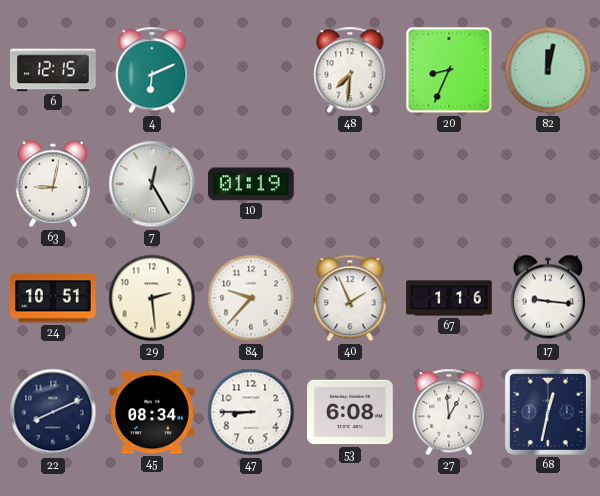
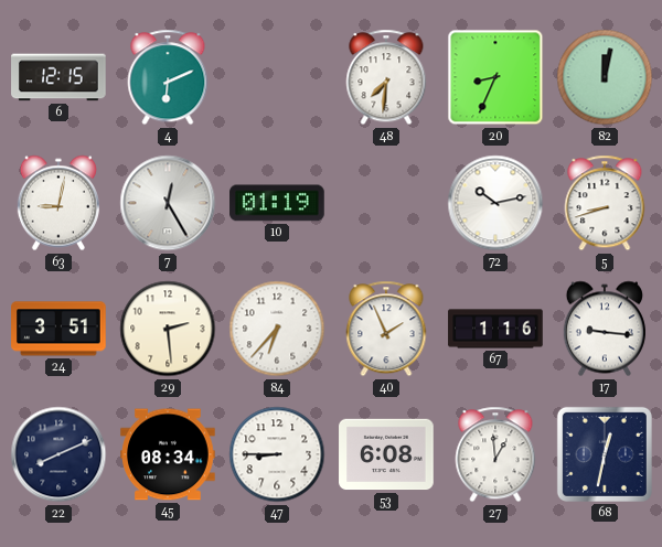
72: none -> 10:13 (495, 203)
5: none -> 8:42 (605, 203)
24: 10:51 -> 3:51 (58, 329)
84: 9:37 -> 6:37 (277, 329)
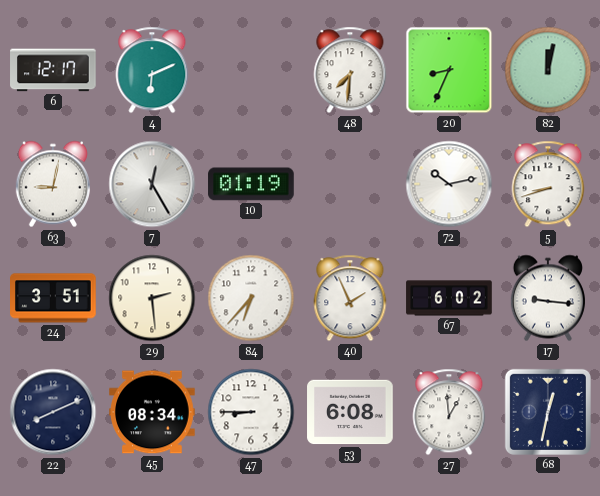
6: 12:15 -> 12:17 (53, 70)
67: 1:16 -> 6:02 (449, 298)
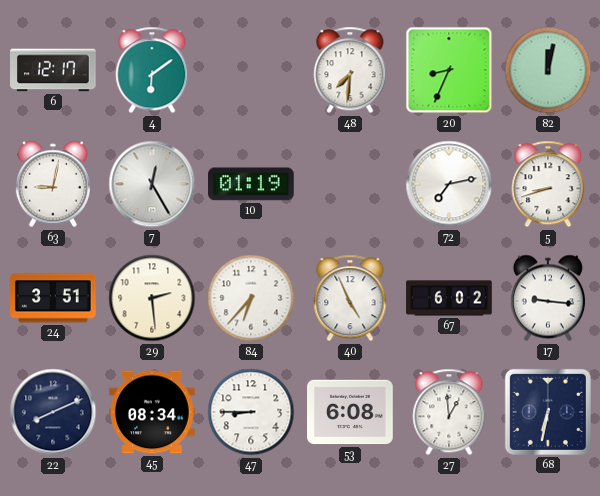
4: 6:11 -> 6:09 (152, 70)
72: 10:13 -> 7:13 (449, 184)
40: 1:56 -> 4:56 (350, 298)
68: 12:32 -> 6:32 (548, 412)
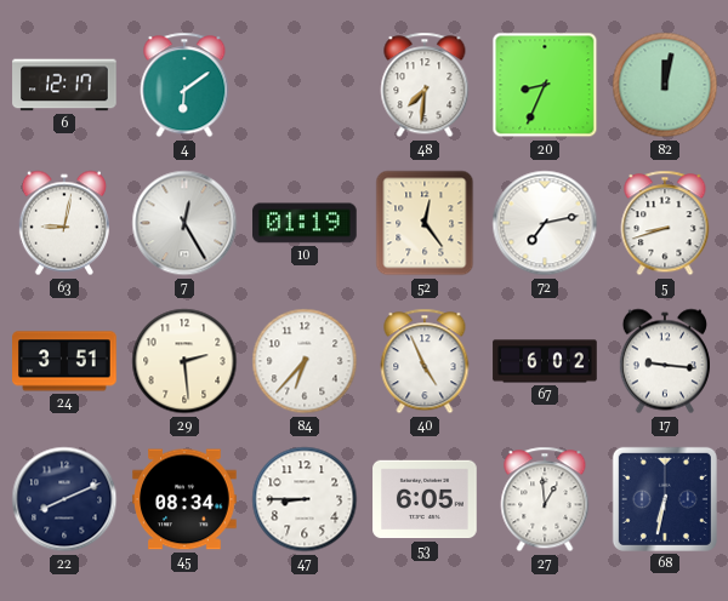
52: none -> 12:24 (425, 223)
53: 6:08 -> 6:05 (425, 499)
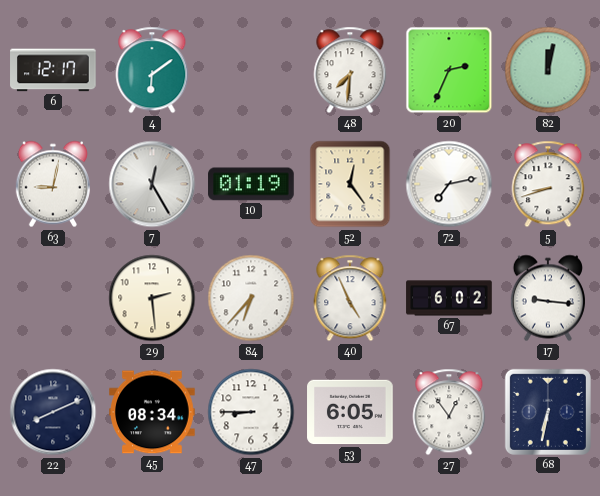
20: 8:34 -> 2:34 (449, 70)
24: 3:51 -> none (64, 361)
27: 12:59 -> 12:54 (449, 412)
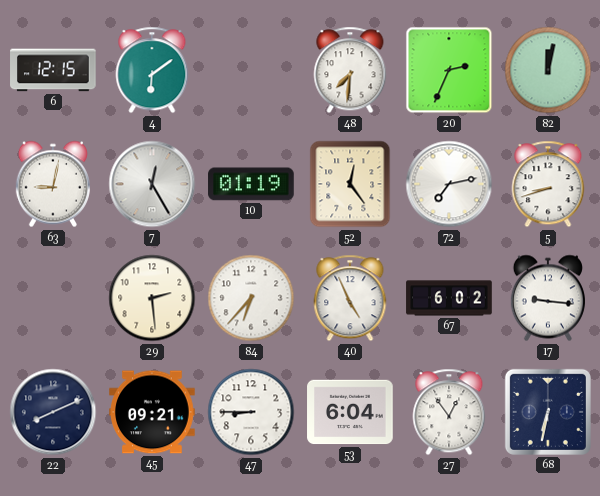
6: 12:17 -> 12:15 (53, 70)
45: 08:34 -> 09:21 (152, 412)
53: 6:05 -> 6:04 (350, 412)
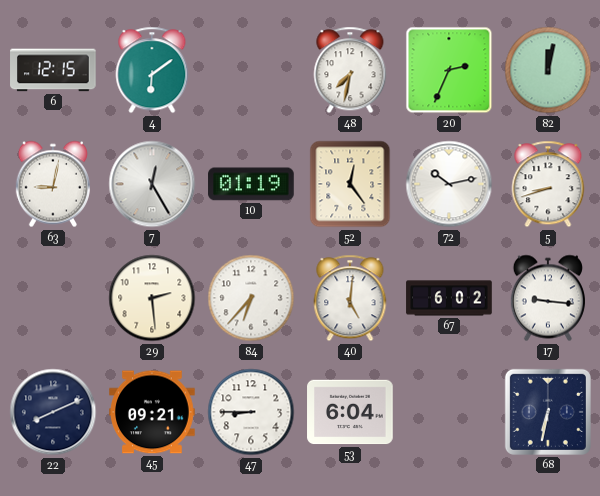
48: 7:31 -> 7:32 (350, 70)
72: 7:13 -> 10:13 (449, 184)
40: 4:56 -> 5:01 (350, 298)
27: 12:54 -> none (449, 412)
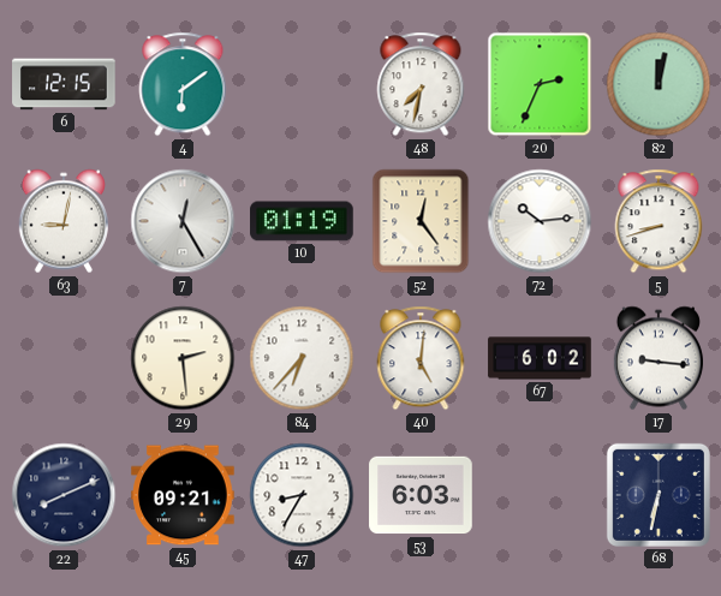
72: 10:13 -> 10:14 (540, 221)
47: 8:45 -> 8:35 (302, 495)
53: 6:04 -> 6:03 (421, 495)
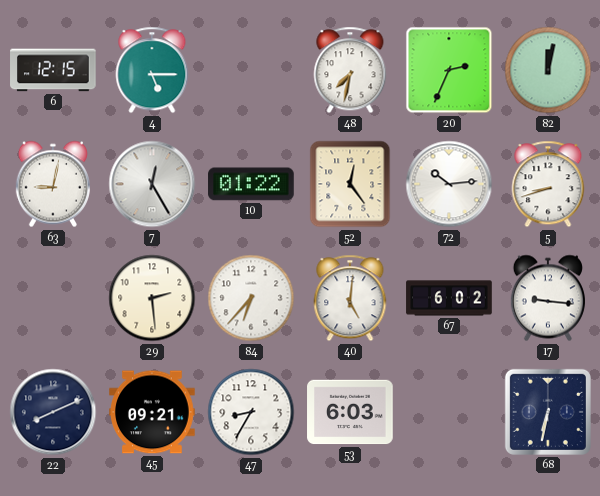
4: 6:09 -> 5:15 (152, 70)
10: 01:19 -> 01:22 (251, 184)
